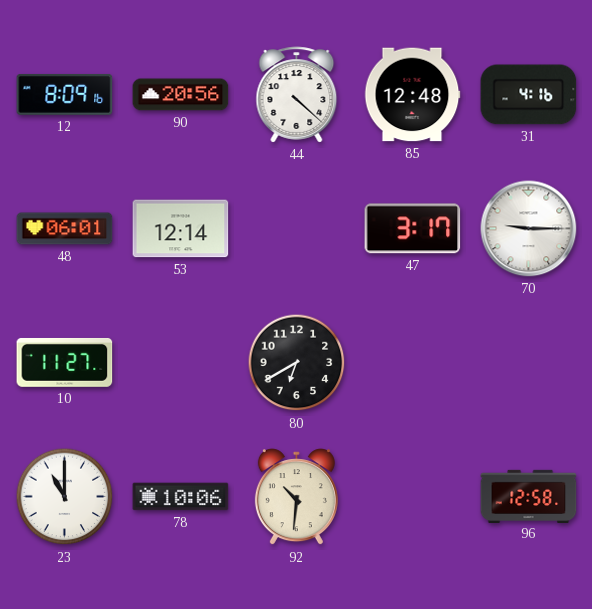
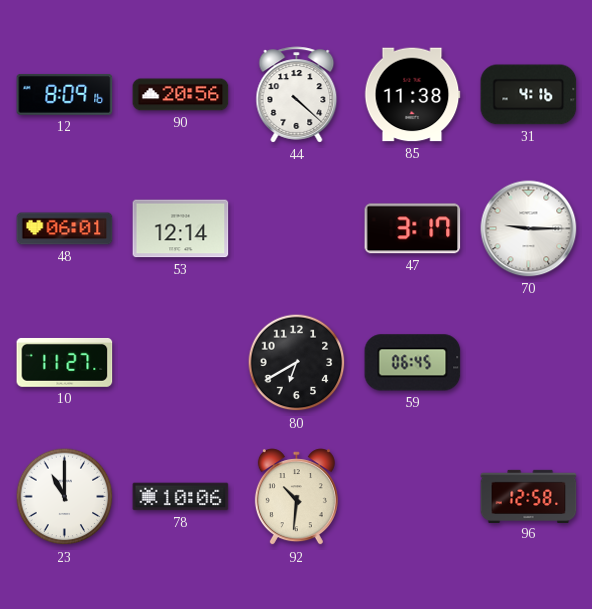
85: 12:48 -> 11:38 (412, 95)
59: none -> 06:45 (413, 363)
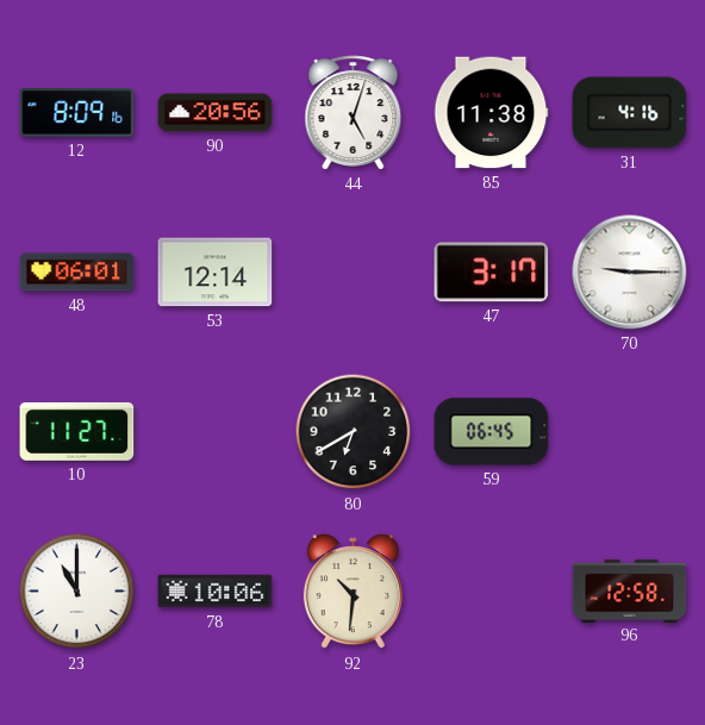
44: 4:22 -> 5:03 (354, 113)
